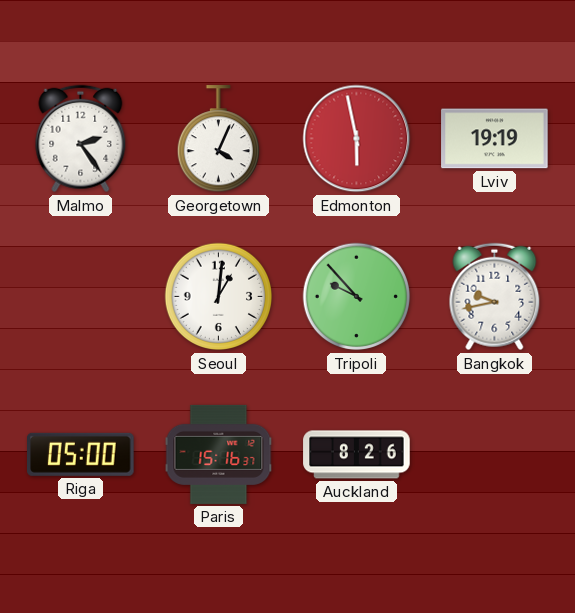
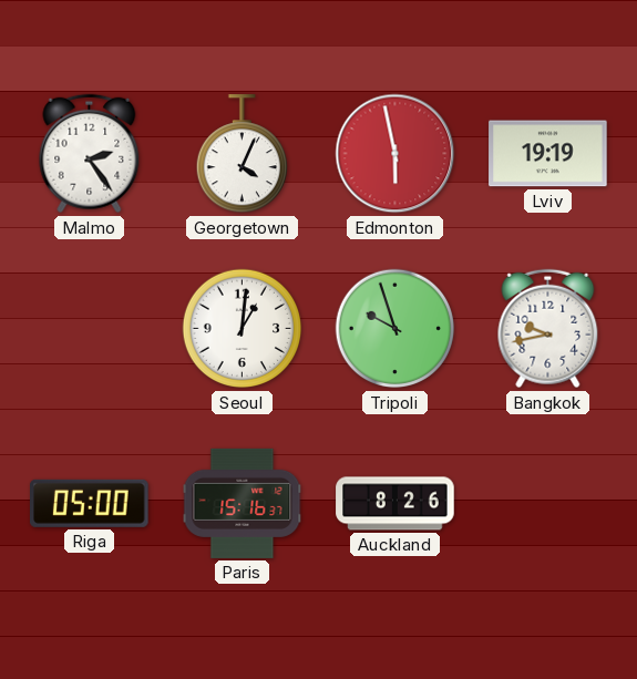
Tripoli: 9:53 -> 9:57 (395, 329)
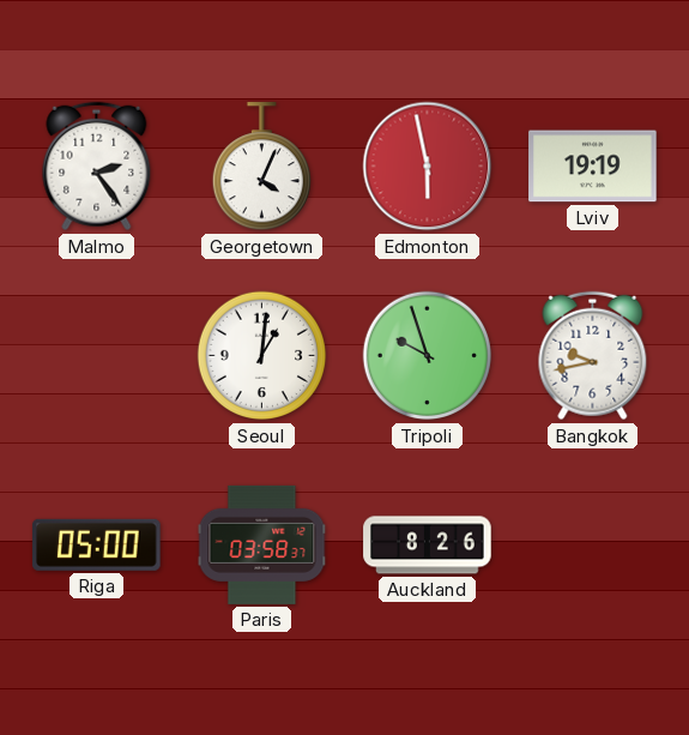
Paris: 15:16 -> 03:58 (262, 544)
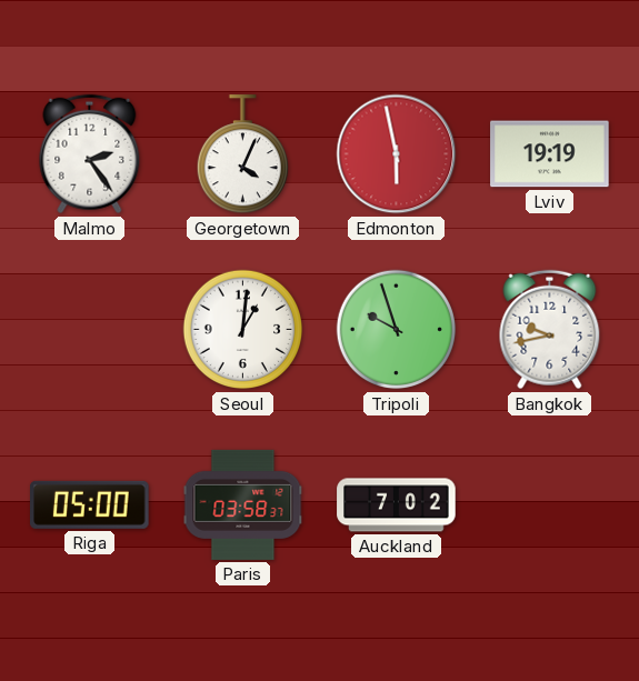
Auckland: 8:26 -> 7:02 (397, 505)
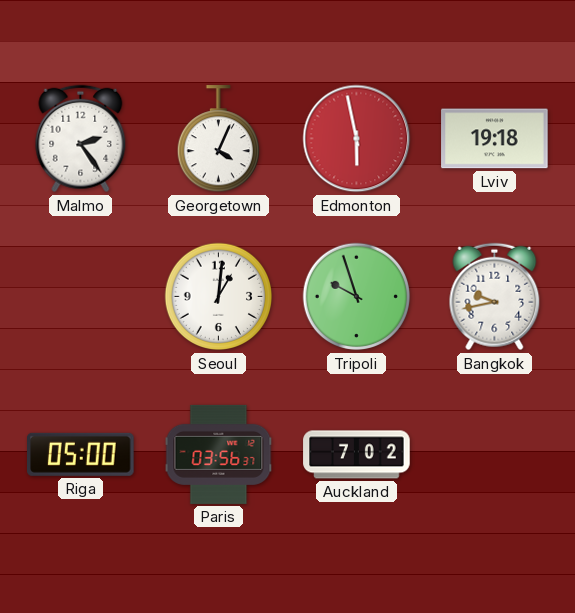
Lviv: 19:19 -> 19:18 (495, 139)
Paris: 03:58 -> 03:56 (219, 454)
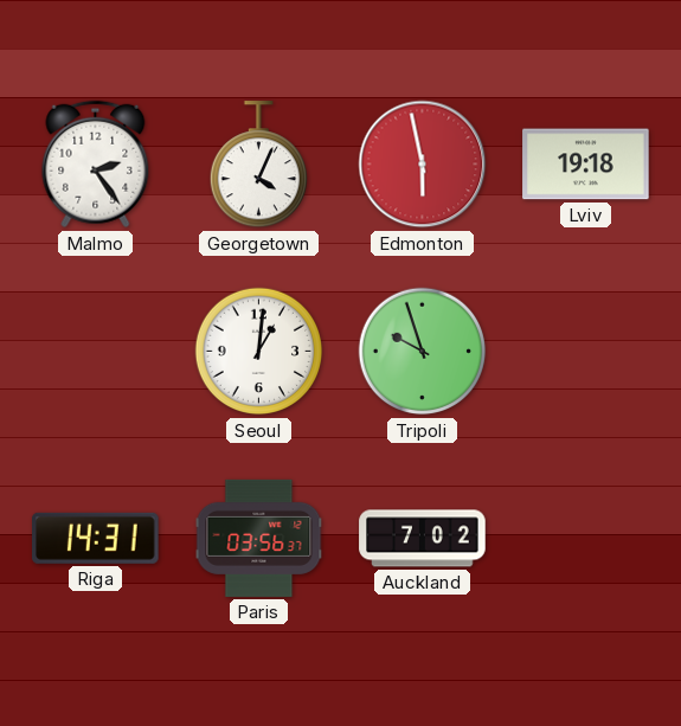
Bangkok: 9:43 -> none (495, 297)
Riga: 05:00 -> 14:31 (96, 538)
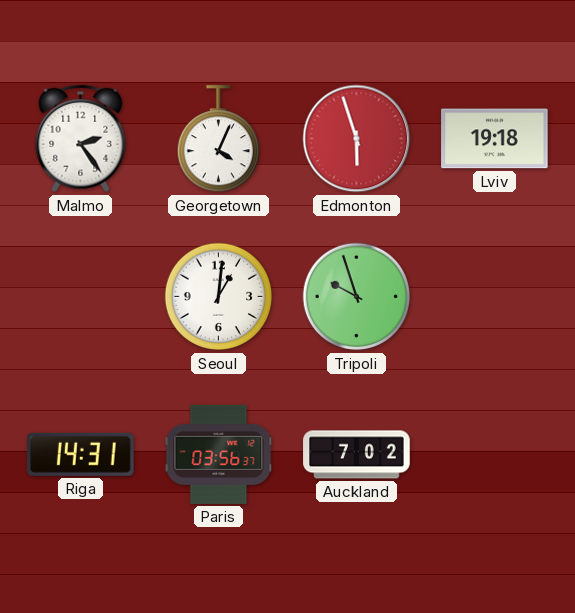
Edmonton: 5:58 -> 5:57 (357, 139)
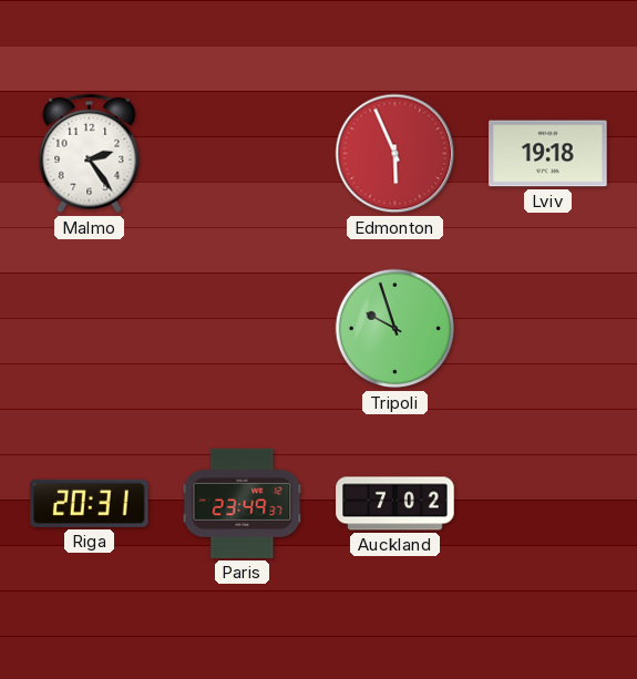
Georgetown: 4:04 -> none (218, 139)
Edmonton: 5:57 -> 5:56 (395, 154)
Seoul: 1:01 -> none (219, 297)
Riga: 14:31 -> 20:31 (90, 503)
Paris: 03:56 -> 23:49 (243, 503)
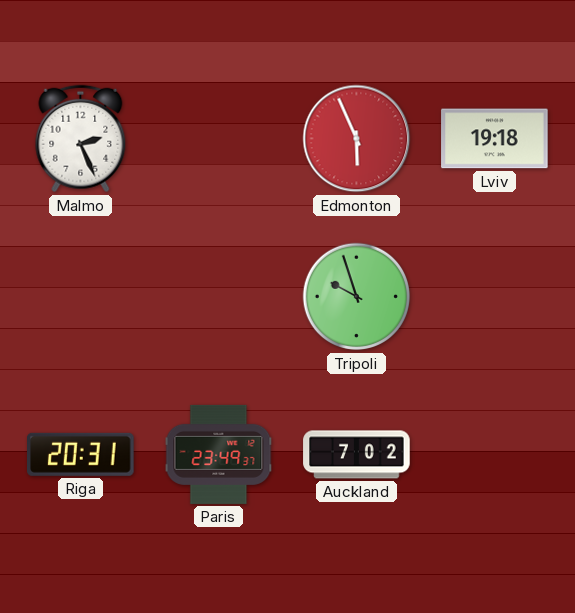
Malmo: 2:24 -> 2:26 (81, 139)
